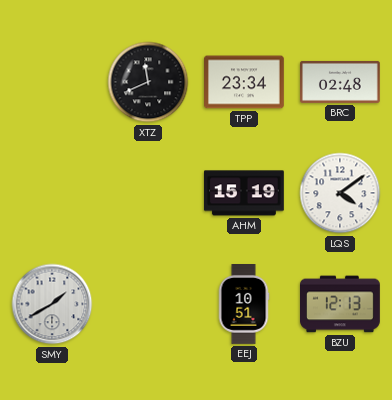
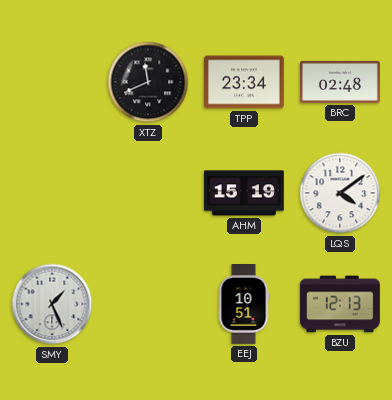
SMY: 1:40 -> 1:26 (52, 304)
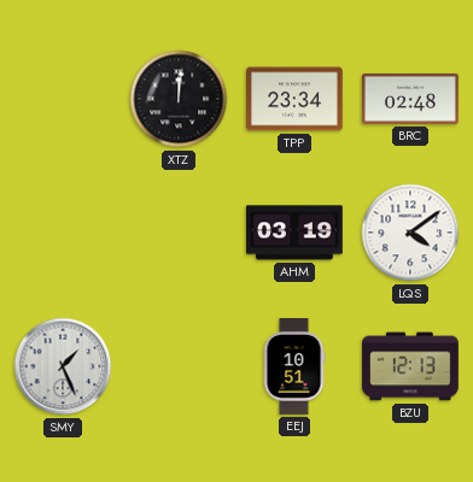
XTZ: 11:41 -> 12:01 (179, 99)
AHM: 15:19 -> 03:19 (294, 233)
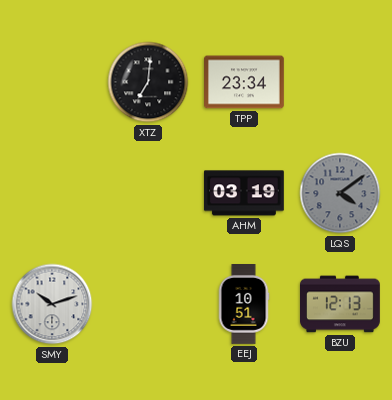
XTZ: 12:01 -> 7:01 (148, 82)
BRC: 02:48 -> none (411, 99)
LQS dial: white -> grey (340, 193)
SMY: 1:26 -> 10:12 (52, 304)
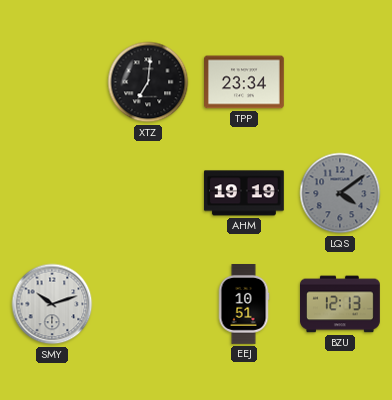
AHM: 03:19 -> 19:19 (244, 193)
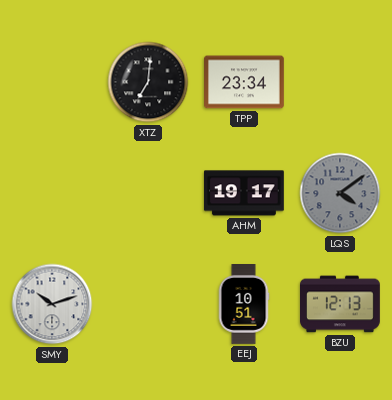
AHM: 19:19 -> 19:17 (244, 193)
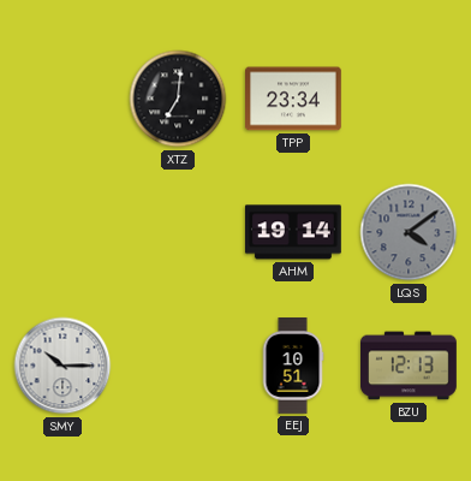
AHM: 19:17 -> 19:14 (293, 232)
SMY: 10:12 -> 10:15 (62, 366)
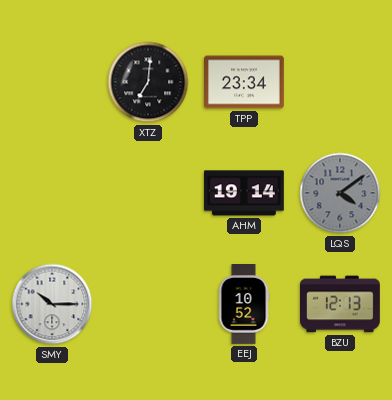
EEJ: 10:51 -> 10:52 (244, 305)
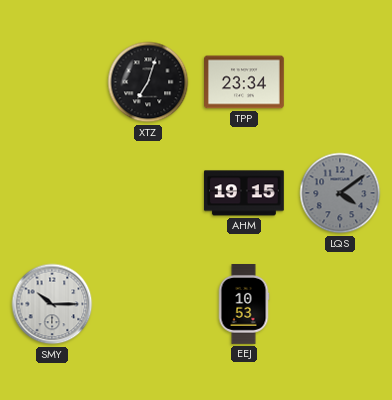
XTZ: 7:01 -> 7:03 (148, 82)
AHM: 19:14 -> 19:15 (244, 193)
EEJ: 10:52 -> 10:53 (244, 305)
BZU: 12:13 -> none (341, 304)
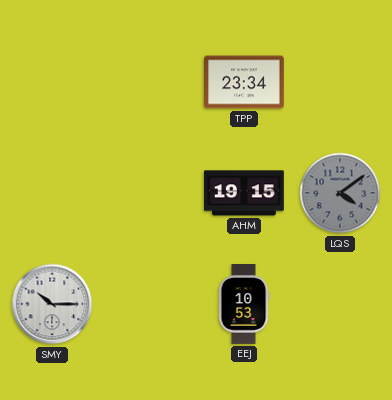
XTZ: 7:03 -> none (148, 82)
